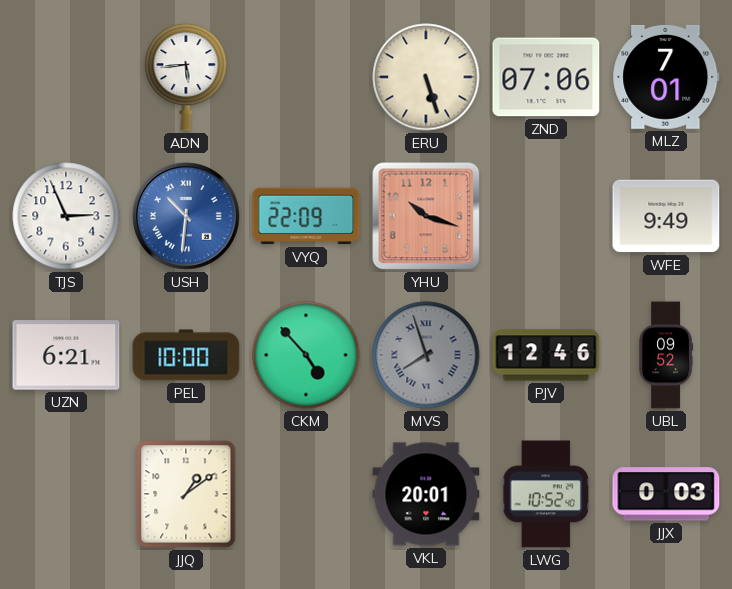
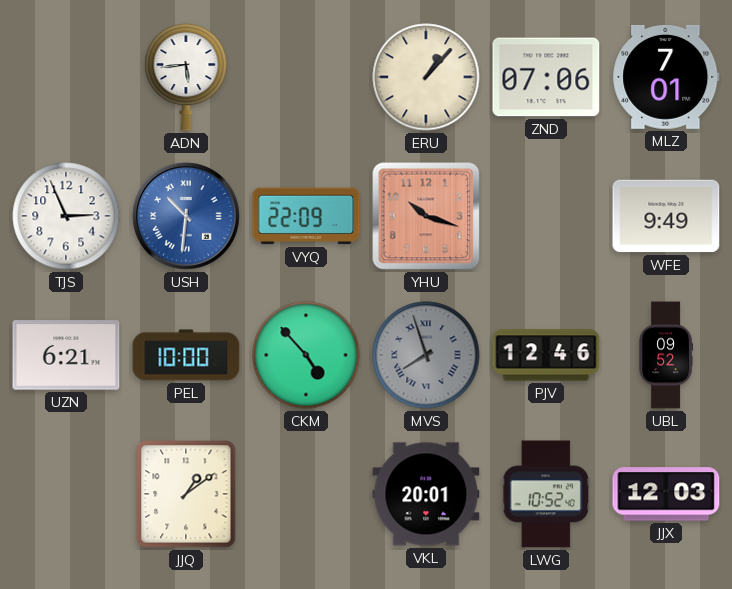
ERU: 5:27 -> 1:07 (426, 77)
JJX: 0:03 -> 12:03 (666, 494)
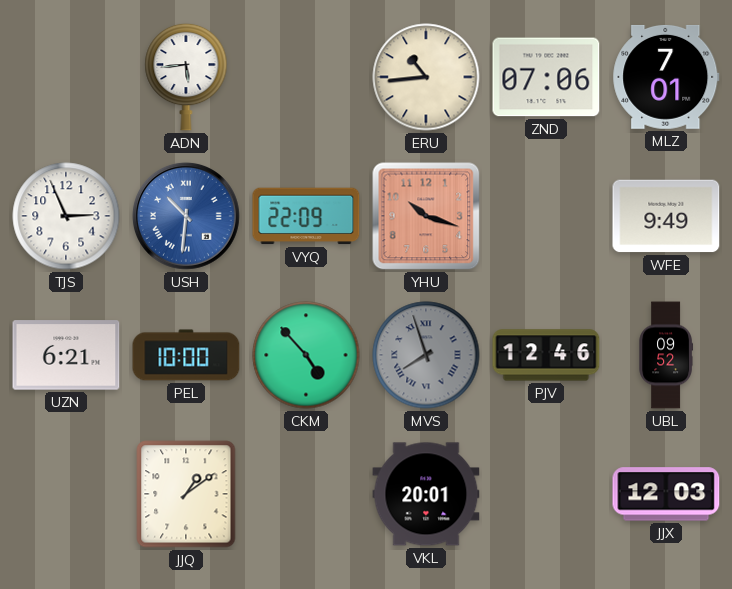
ERU: 1:07 -> 10:44 (426, 77)
LWG: 10:52 -> none (546, 494)
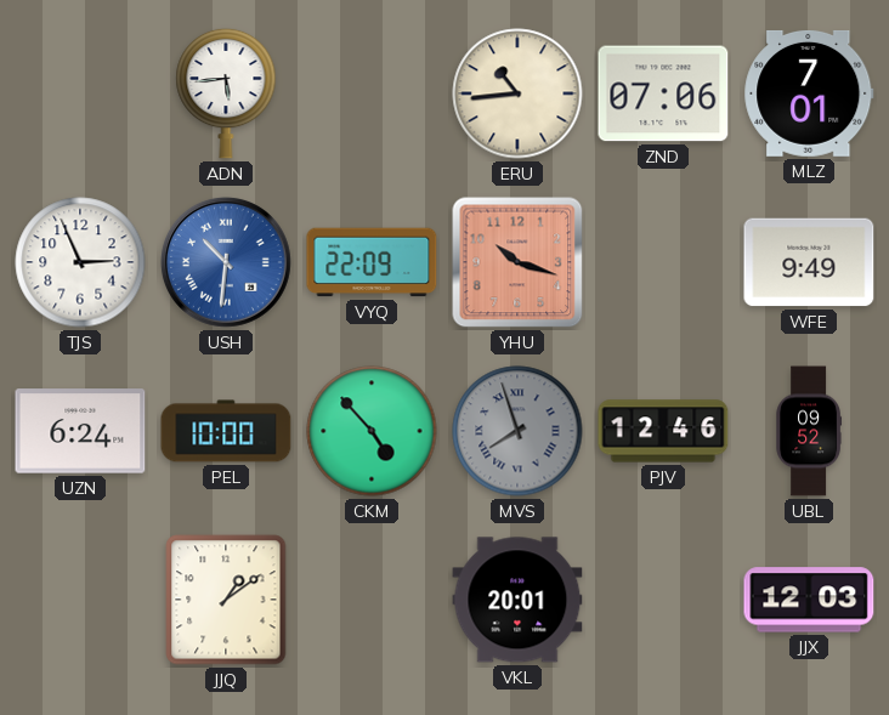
UZN: 6:21 -> 6:24 (80, 431)
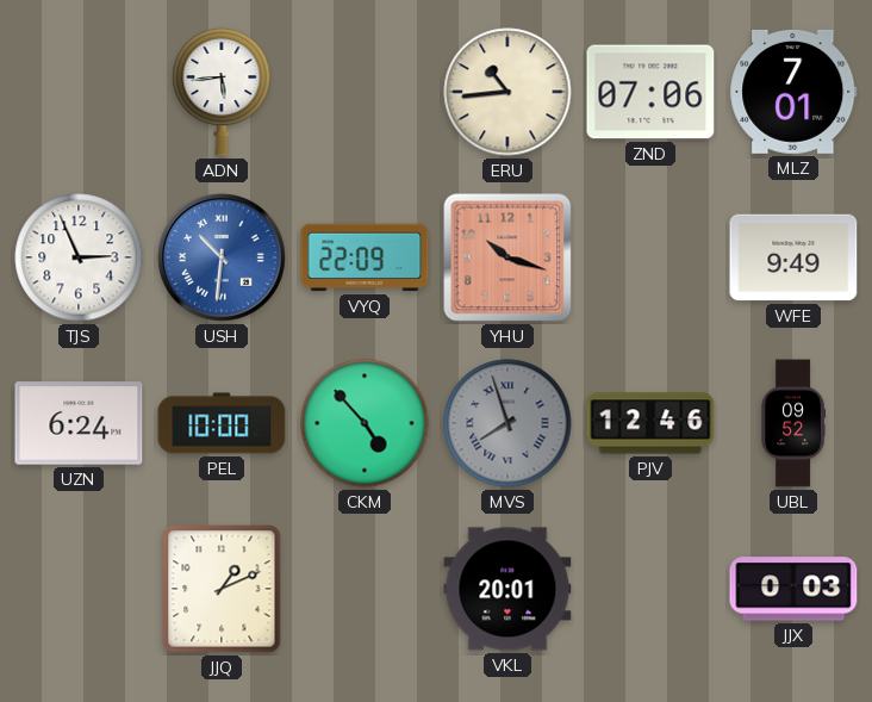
JJQ: 1:09 -> 1:11 (222, 589)
JJX: 12:03 -> 0:03 (793, 589)
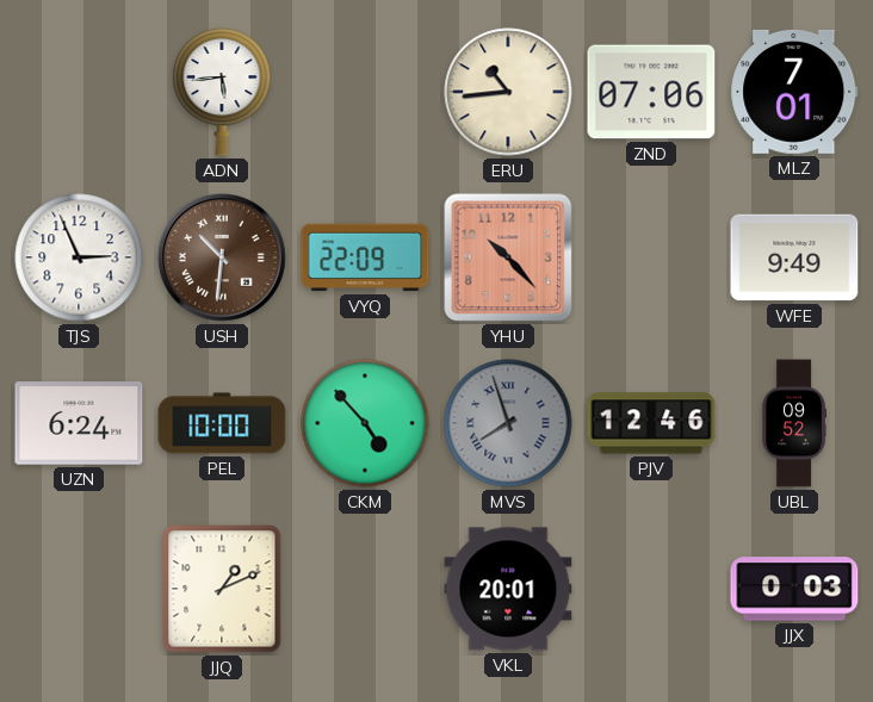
USH dial: blue -> brown (222, 257)
YHU: 10:18 -> 10:23 (508, 257)
